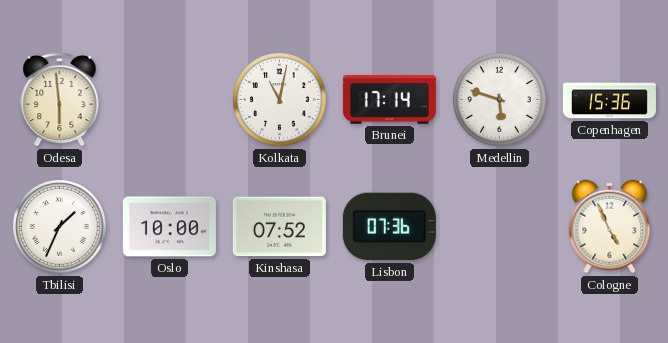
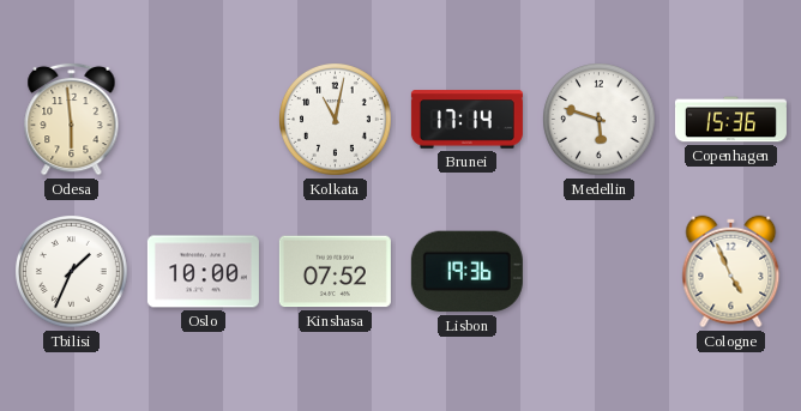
Lisbon: 07:36 -> 19:36 (466, 272)
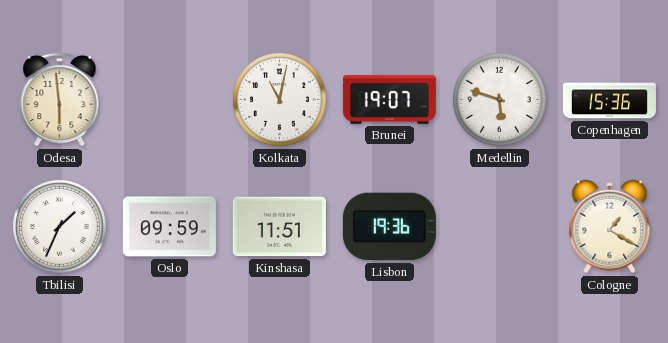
Brunei: 17:14 -> 19:07 (389, 100)
Oslo: 10:00 -> 09:59 (169, 227)
Kinshasa: 07:52 -> 11:51 (279, 227)
Cologne: 4:56 -> 1:20 (610, 227)
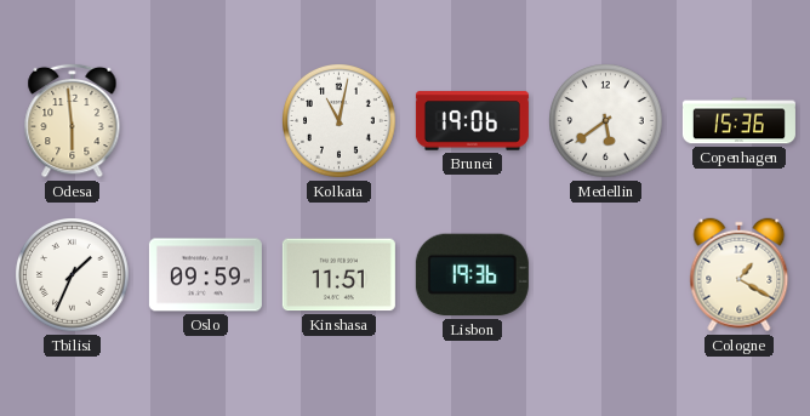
Brunei: 19:07 -> 19:06 (472, 121)
Medellin: 5:48 -> 5:39 (606, 121)
